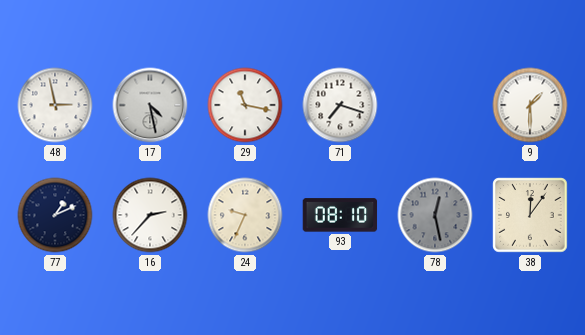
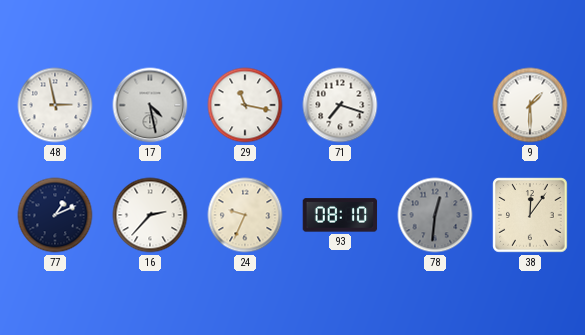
78: 12:28 -> 12:31 (435, 215)
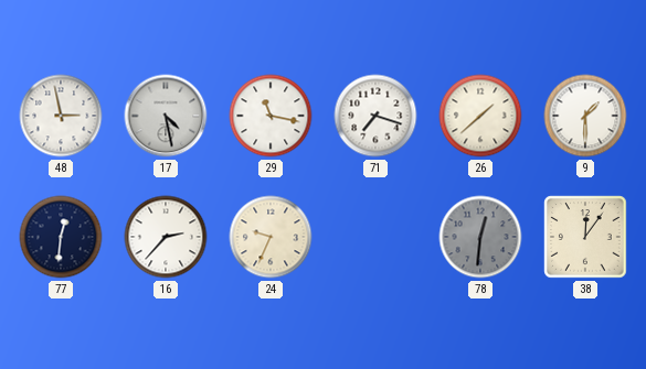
26: none -> 1:38 (480, 116)
77: 1:11 -> 12:31 (61, 237)
93: 08:10 -> none (340, 215)
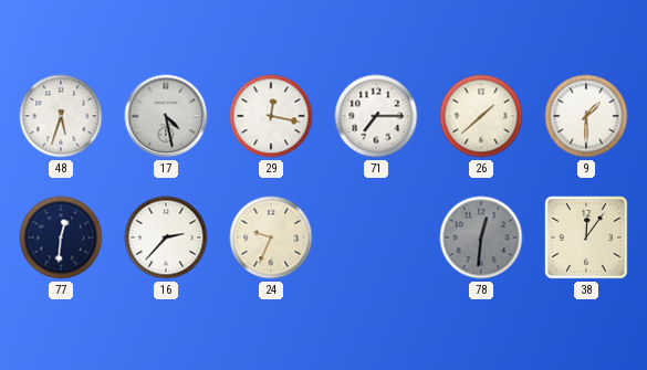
48: 2:58 -> 5:33 (61, 116)
29: 11:17 -> 12:17 (271, 116)
71: 7:18 -> 7:15 (376, 116)
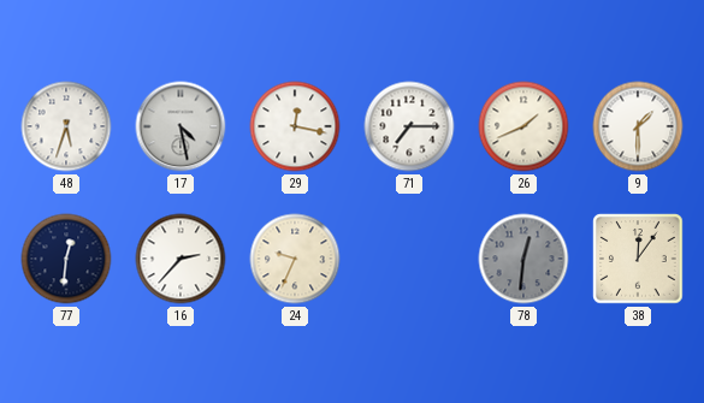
26: 1:38 -> 1:41 (523, 126)
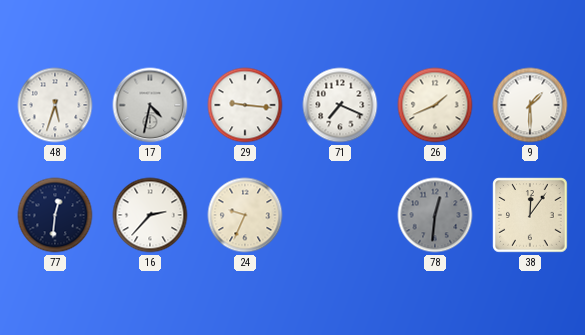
17: 4:28 -> 4:32 (150, 105)
29: 12:17 -> 9:16 (245, 105)
71: 7:15 -> 7:19 (340, 105)
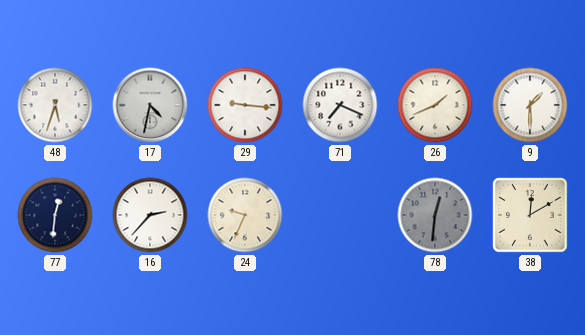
38: 12:06 -> 12:10 (530, 215)
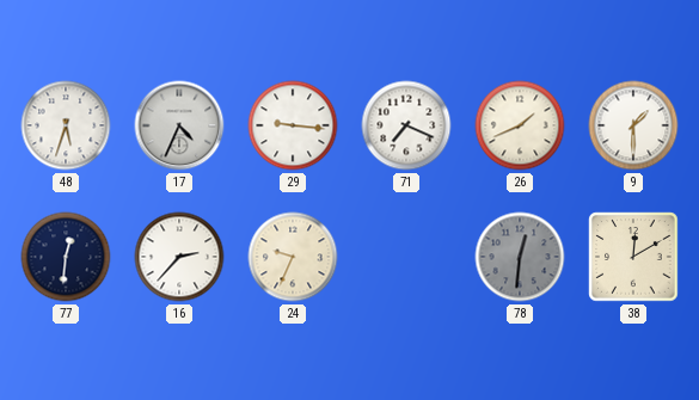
17: 4:32 -> 4:34 (179, 125)
